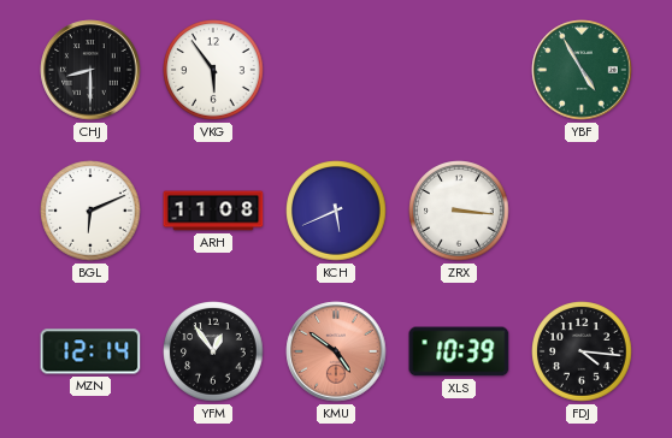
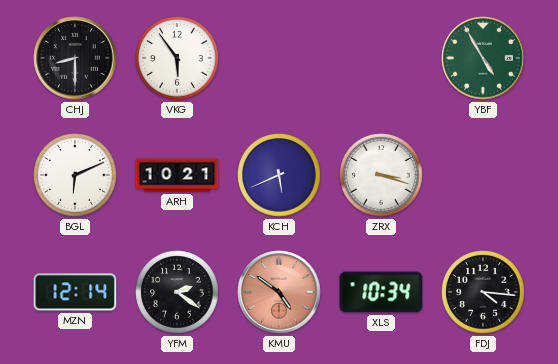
ARH: 11:08 -> 10:21 (177, 175)
ZRX: 3:16 -> 3:18 (381, 175)
YFM: 12:54 -> 2:21 (177, 292)
XLS: 10:39 -> 10:34 (381, 292)
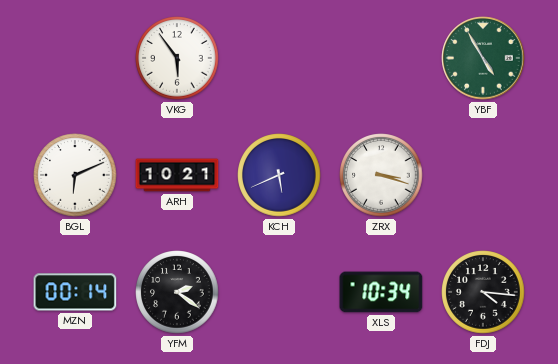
CHJ: 8:30 -> none (75, 58)
MZN: 12:14 -> 00:14 (75, 292)
KMU: 4:51 -> none (279, 292)
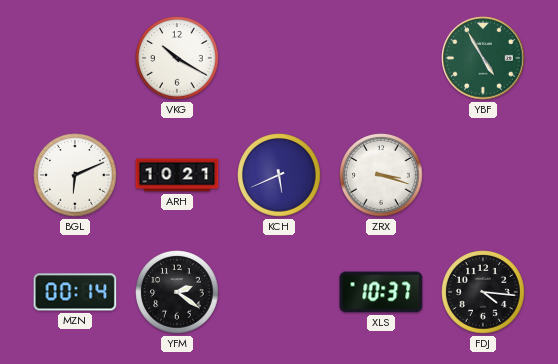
VKG: 5:54 -> 10:20 (177, 58)
XLS: 10:34 -> 10:37 (381, 292)
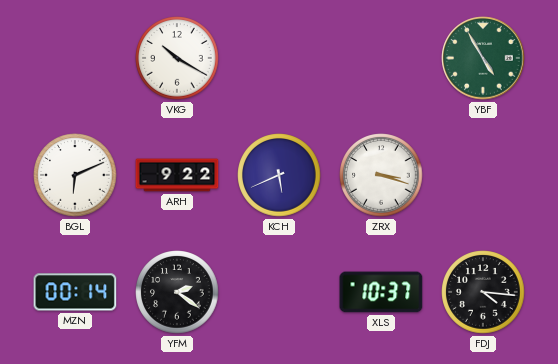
ARH: 10:21 -> 9:22 (177, 175)
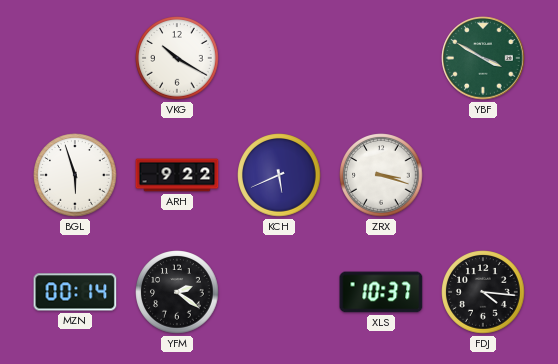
YBF: 4:55 -> 3:50 (483, 58)
BGL: 6:11 -> 5:57 (75, 175)
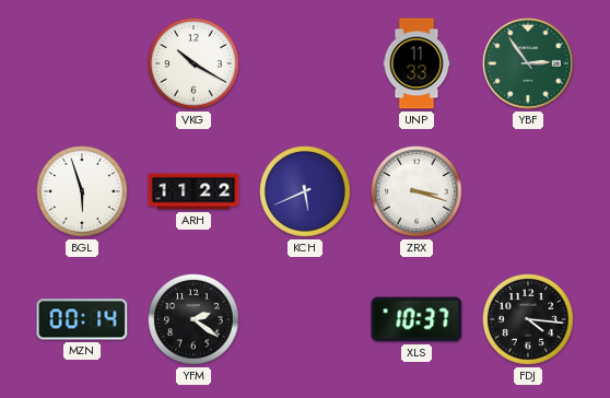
UNP: none -> 11:33 (417, 63)
YBF: 3:50 -> 2:54 (528, 63)
ARH: 9:22 -> 11:22 (193, 191)
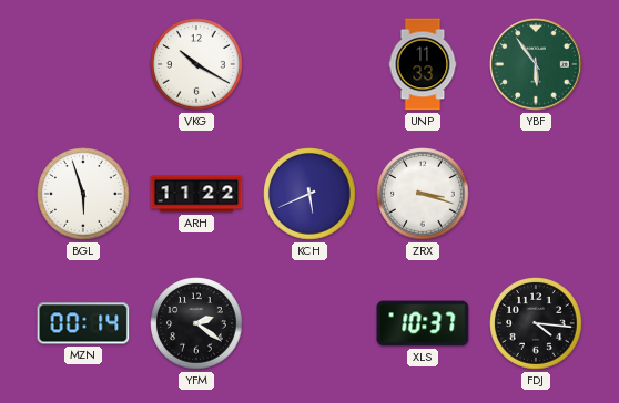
YBF: 2:54 -> 5:54 (536, 64)
